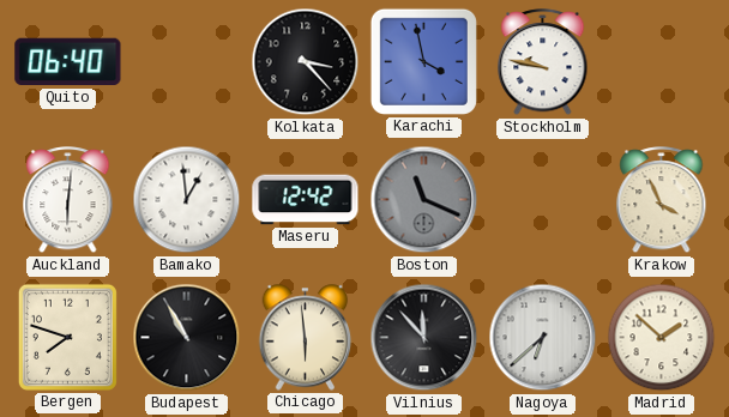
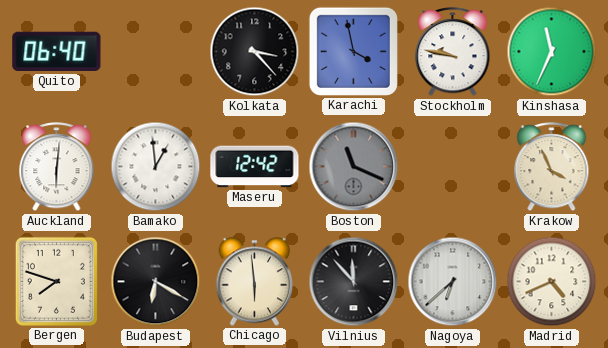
Kinshasa: none -> 11:34 (552, 52)
Budapest: 10:55 -> 6:20 (156, 282)
Madrid: 1:52 -> 4:41 (552, 282)
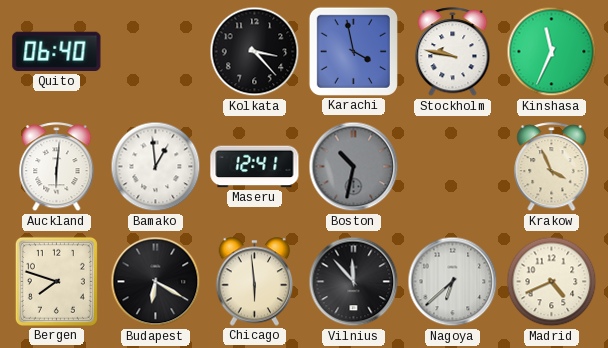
Maseru: 12:42 -> 12:41 (255, 167)
Boston: 11:19 -> 10:32 (354, 167)
